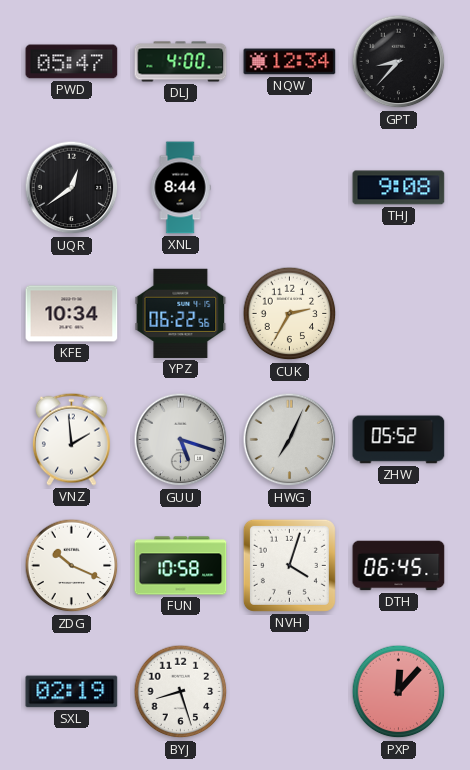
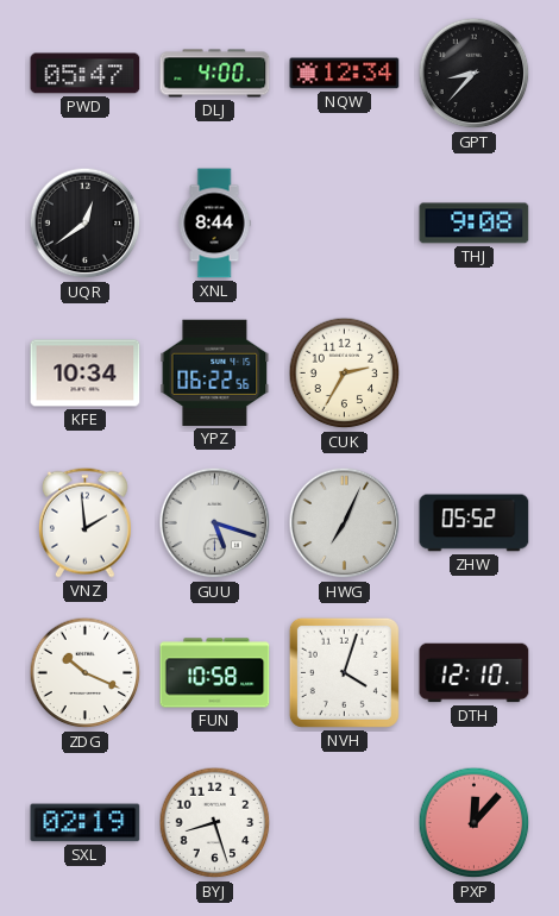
DTH: 06:45 -> 12:10 (475, 673)
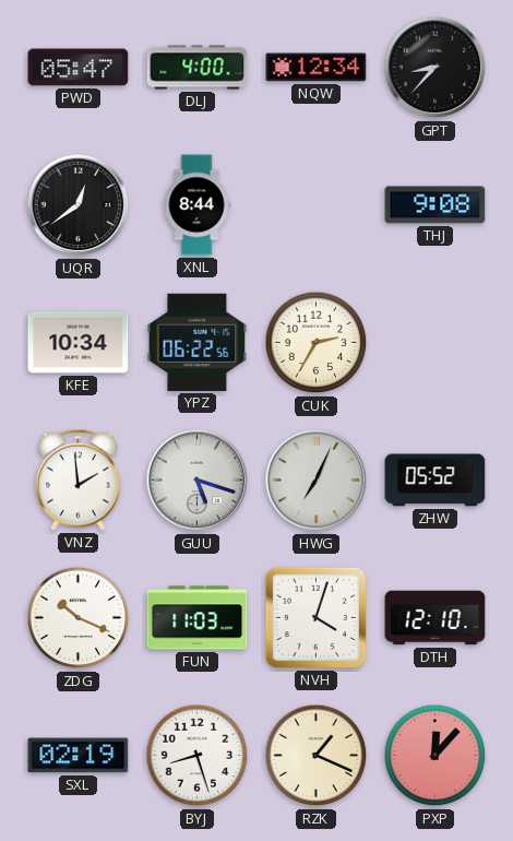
FUN: 10:58 -> 11:03 (198, 618)
RZK: none -> 1:19 (317, 756)
